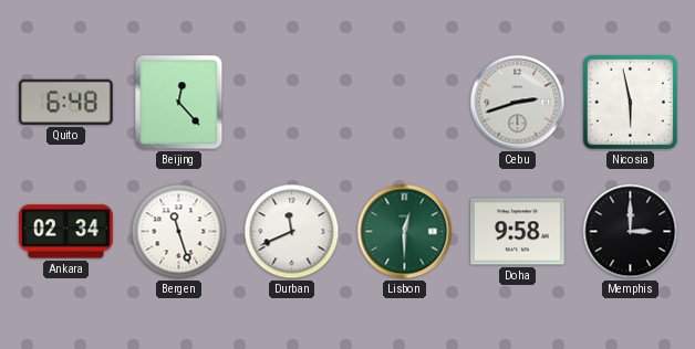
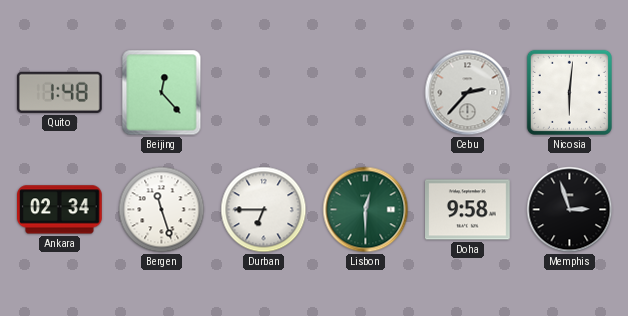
Quito: 6:48 -> 1:48 (59, 92)
Cebu: 2:42 -> 2:37 (468, 93)
Nicosia: 5:58 -> 6:01 (569, 92)
Durban: 11:41 -> 6:45 (264, 210)
Memphis: 3:00 -> 2:57 (570, 210)
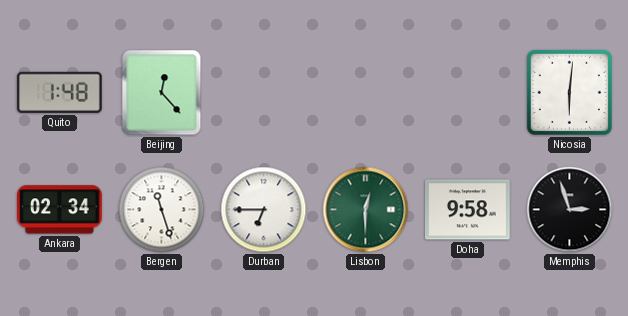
Cebu: 2:37 -> none (468, 93)
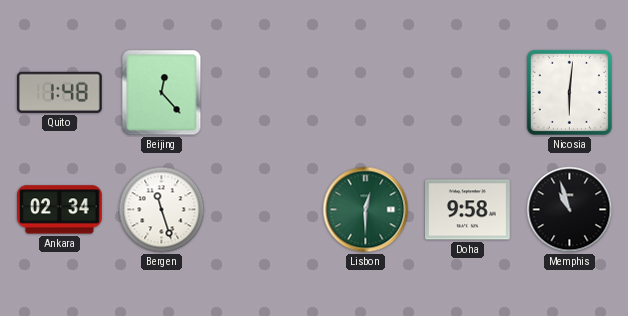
Durban: 6:45 -> none (264, 210)
Memphis: 2:57 -> 10:57 (570, 210)
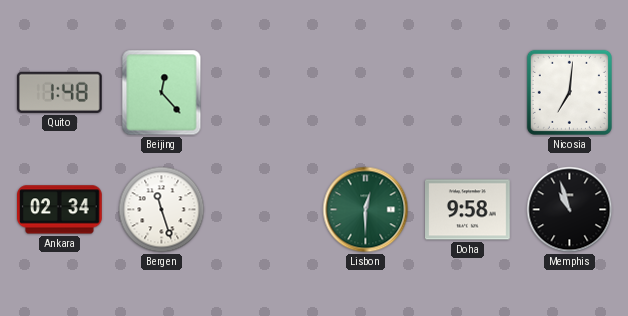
Nicosia: 6:01 -> 7:01 (569, 92)
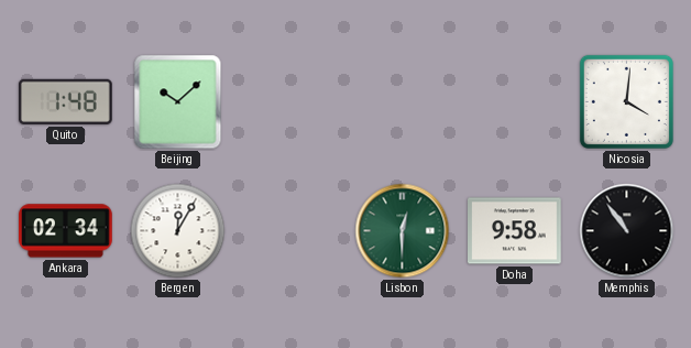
Beijing: 12:23 -> 10:08 (178, 102)
Nicosia: 7:01 -> 4:01 (626, 101)
Bergen: 11:27 -> 12:05 (178, 231)
Memphis: 10:57 -> 10:54 (627, 231)
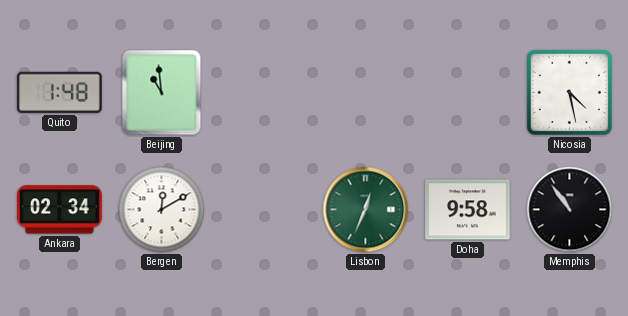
Beijing: 10:08 -> 10:59 (162, 93)
Nicosia: 4:01 -> 4:28 (569, 92)
Bergen: 12:05 -> 12:10 (162, 210)
Lisbon: 12:30 -> 12:34 (366, 210)
